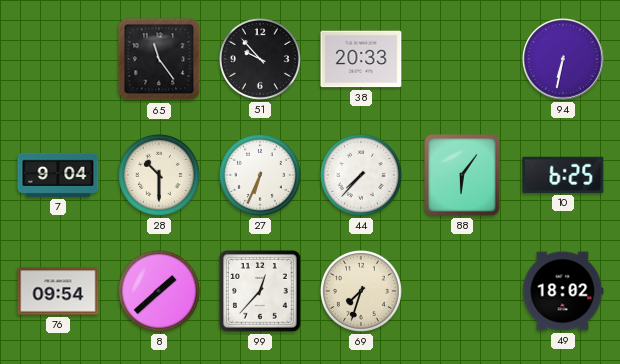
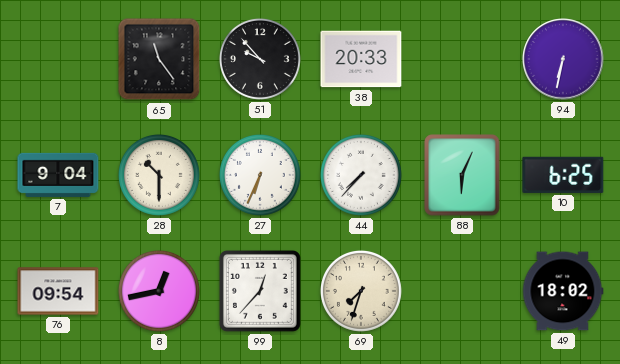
88: 6:06 -> 6:04 (462, 175)
8: 1:38 -> 12:43 (159, 291)
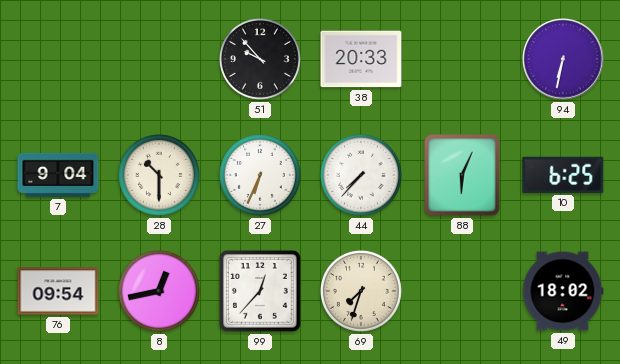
65: 11:24 -> none (159, 59)
